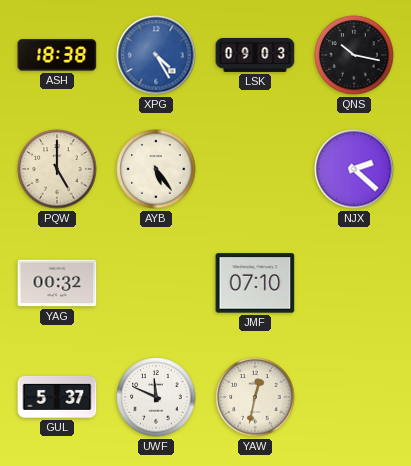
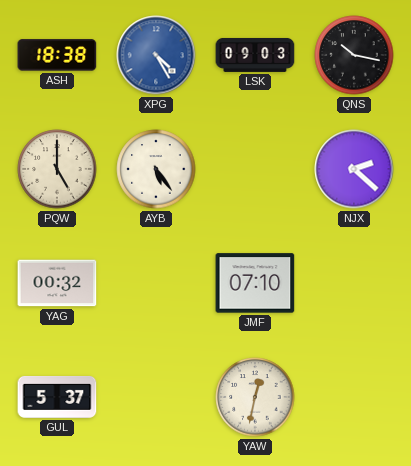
UWF: 11:49 -> none (156, 397)
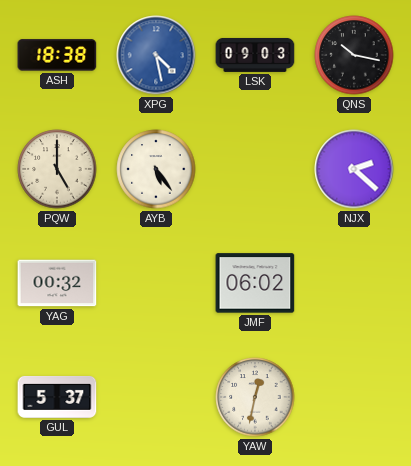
XPG: 4:25 -> 4:28 (156, 55)
JMF: 07:10 -> 06:02 (255, 283)
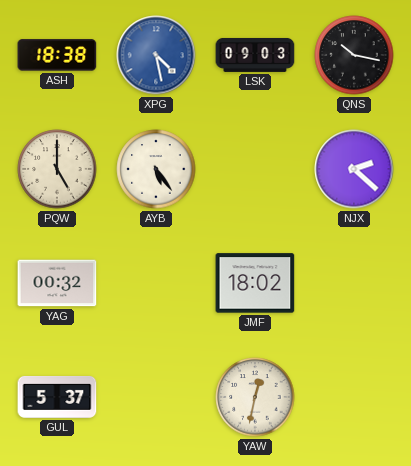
JMF: 06:02 -> 18:02 (255, 283)
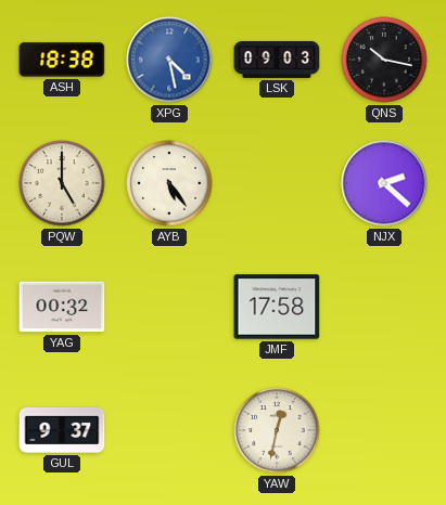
JMF: 18:02 -> 17:58 (277, 307)
GUL: 5:37 -> 9:37 (62, 430)
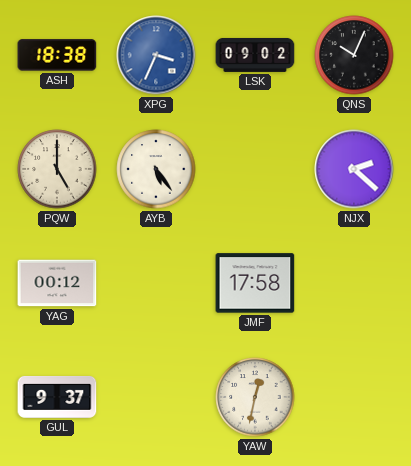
XPG: 4:28 -> 3:34 (156, 55)
LSK: 09:03 -> 09:02 (255, 55)
QNS: 10:17 -> 10:04 (354, 55)
YAG: 00:32 -> 00:12 (57, 283)
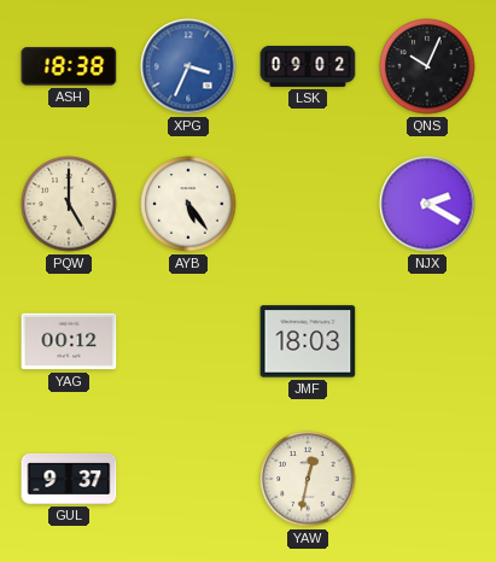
NJX: 2:22 -> 2:20 (427, 204)
JMF: 17:58 -> 18:03 (308, 341)
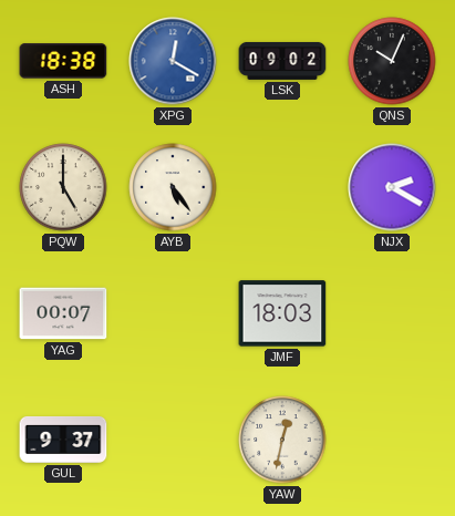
XPG: 3:34 -> 12:20 (173, 61)
YAG: 00:12 -> 00:07 (63, 313)
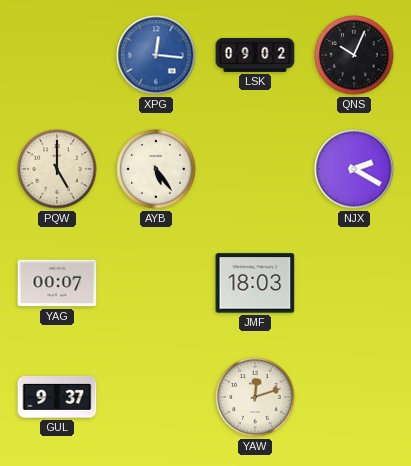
ASH: 18:38 -> none (63, 61)
XPG: 12:20 -> 12:16 (156, 55)
YAW: 12:32 -> 12:12 (255, 397)
